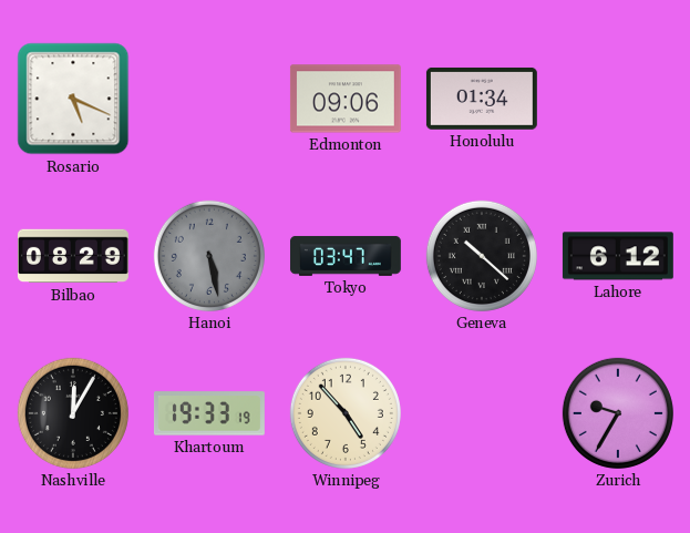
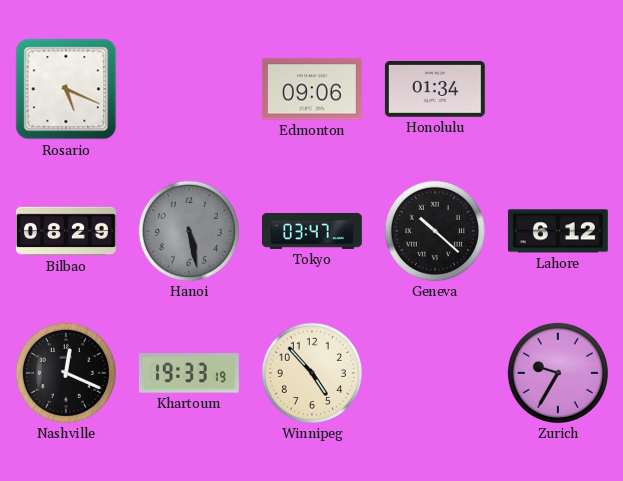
Nashville: 12:05 -> 12:19 (66, 373)
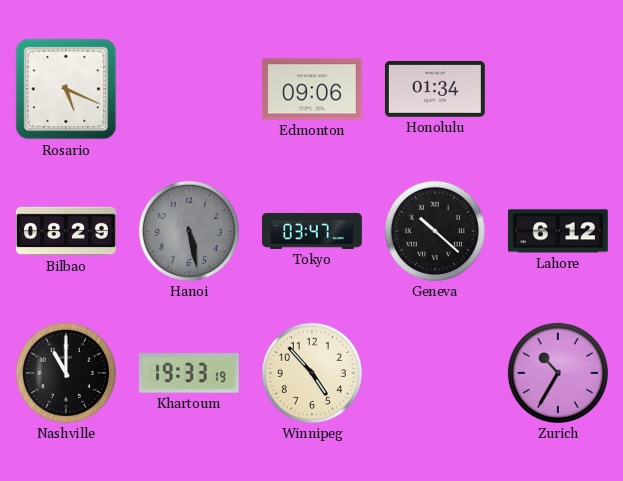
Nashville: 12:19 -> 11:00 (66, 373)
Zurich: 9:35 -> 10:35 (558, 373)
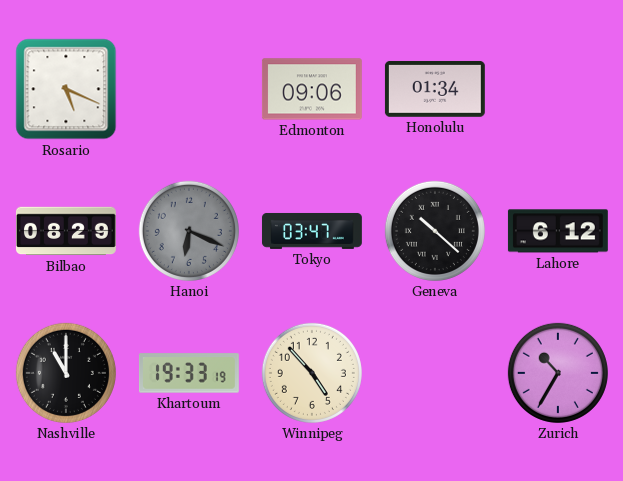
Hanoi: 5:28 -> 6:19 (189, 231)
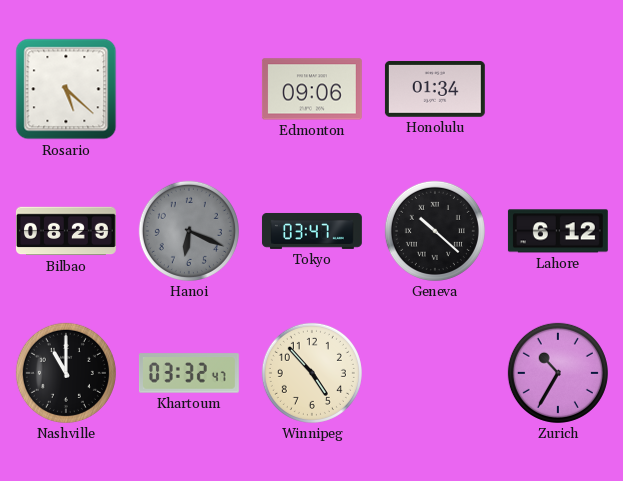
Rosario: 5:19 -> 5:22 (66, 89)
Khartoum: 19:33 -> 03:32 (189, 373)
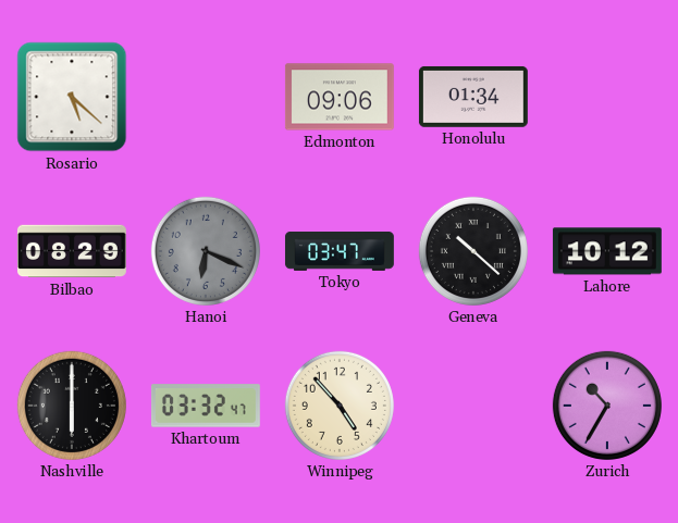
Lahore: 6:12 -> 10:12 (607, 251)
Nashville: 11:00 -> 6:00 (72, 406)
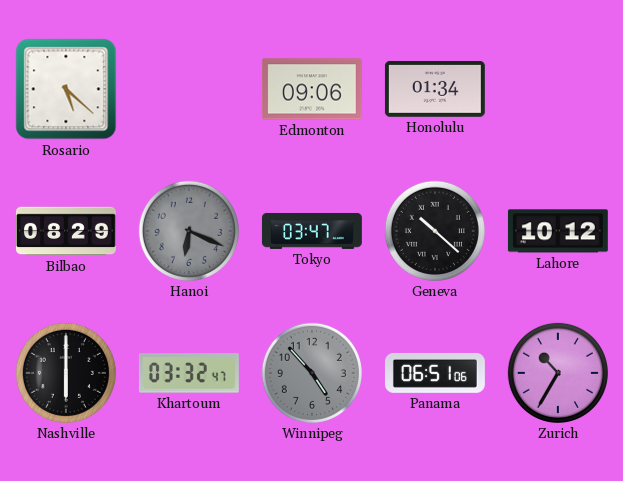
Winnipeg dial: cream -> grey (312, 373)
Panama: none -> 06:51 (435, 373)
